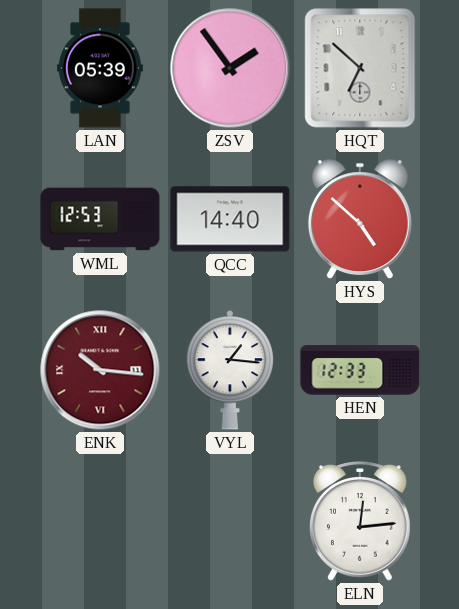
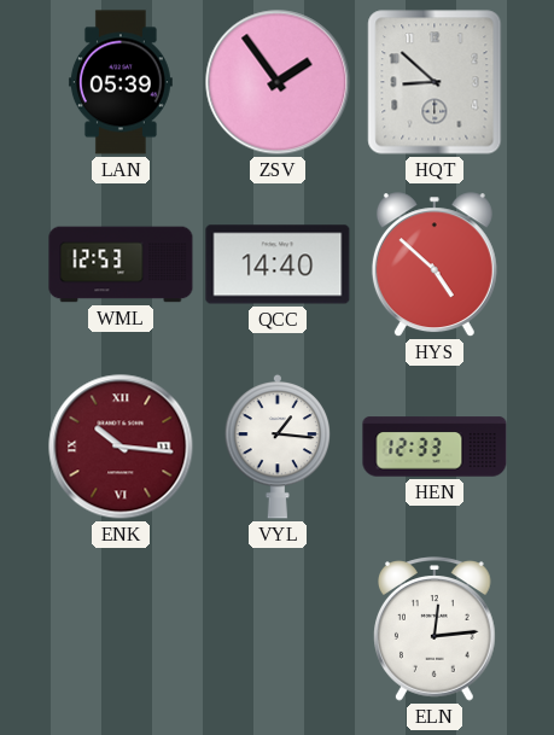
HQT: 6:52 -> 8:52 (435, 82)
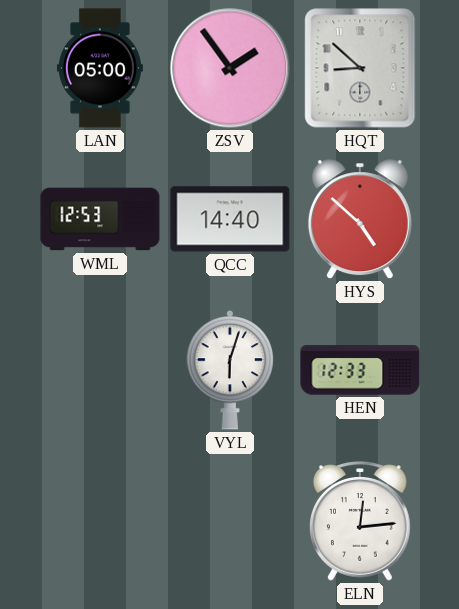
LAN: 05:39 -> 05:00 (100, 68)
ENK: 10:16 -> none (121, 447)
VYL: 1:16 -> 6:03 (230, 370)
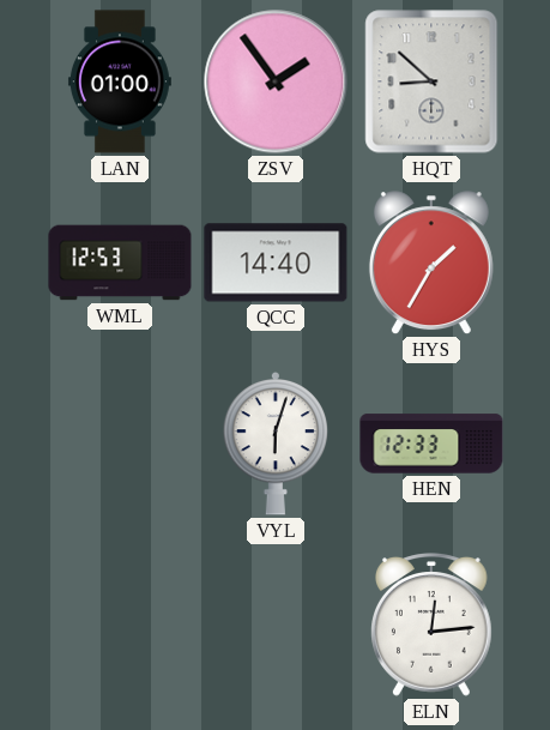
LAN: 05:00 -> 01:00 (120, 82)
HYS: 4:52 -> 1:35 (431, 264)
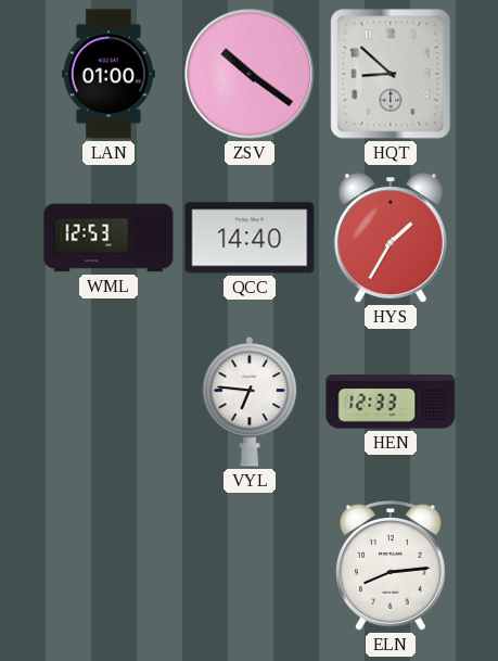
ZSV: 1:54 -> 10:21 (250, 74)
VYL: 6:03 -> 6:46 (250, 402)
ELN: 12:14 -> 8:14 (392, 565)
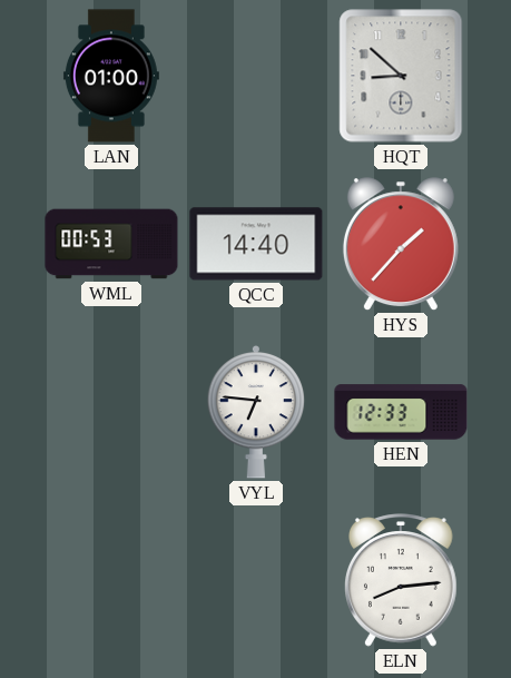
ZSV: 10:21 -> none (250, 74)
WML: 12:53 -> 00:53 (111, 244)
HYS: 1:35 -> 1:37 (401, 245)
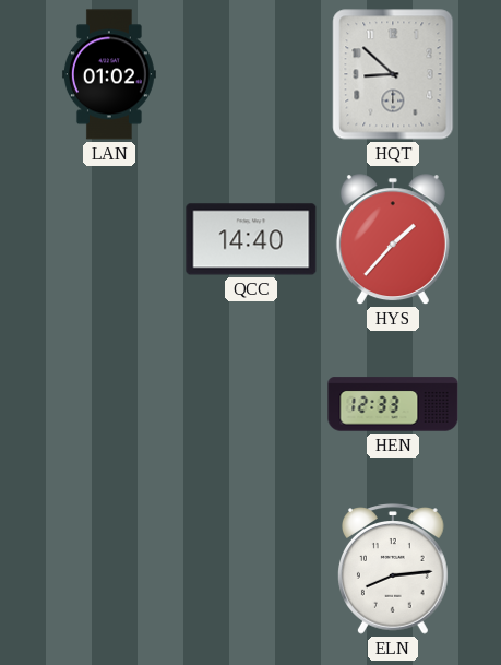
LAN: 01:00 -> 01:02 (109, 74)
WML: 00:53 -> none (111, 244)
VYL: 6:46 -> none (256, 412)
